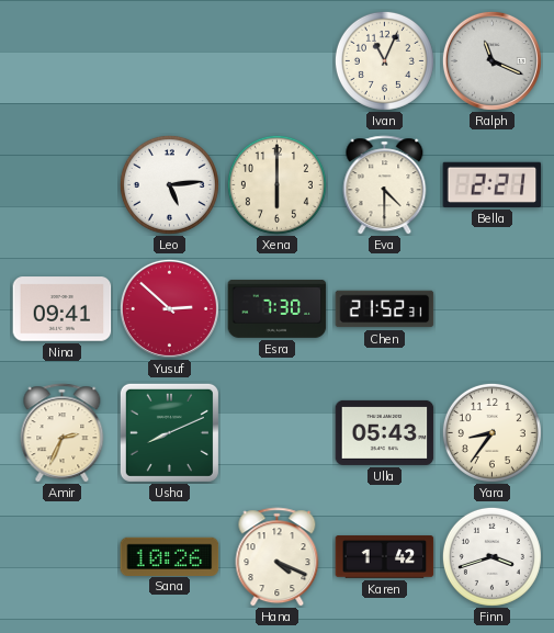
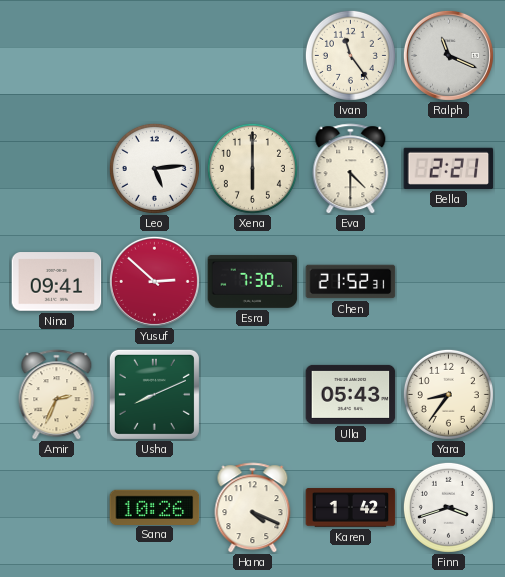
Ivan: 11:04 -> 11:24 (350, 55)
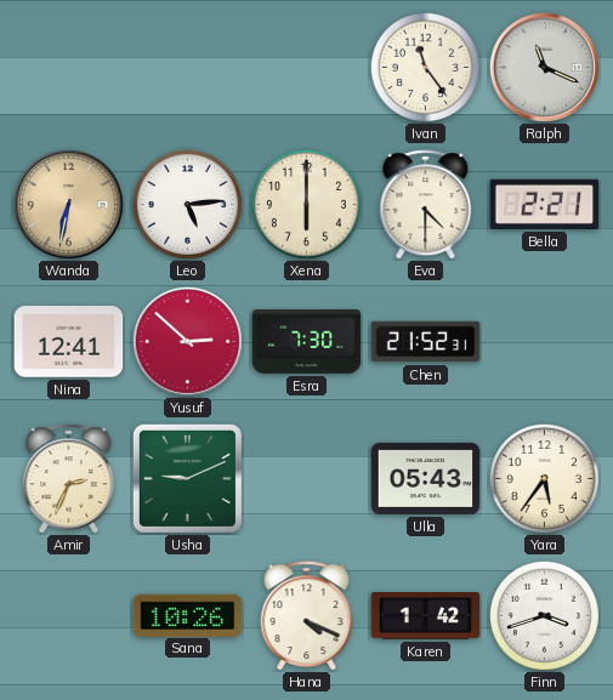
Wanda: none -> 6:32 (68, 204)
Nina: 09:41 -> 12:41 (69, 342)
Usha: 8:11 -> 9:11 (187, 478)
Yara: 8:36 -> 5:36 (544, 478)
